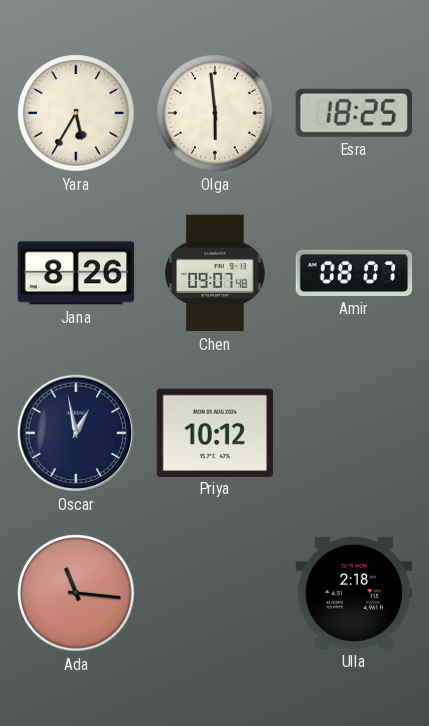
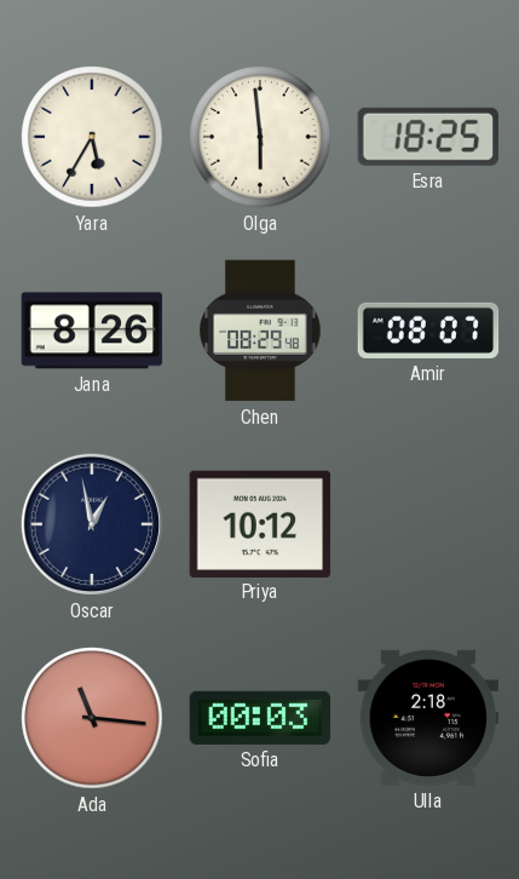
Chen: 09:07 -> 08:29 (260, 331)
Sofia: none -> 00:03 (260, 718)
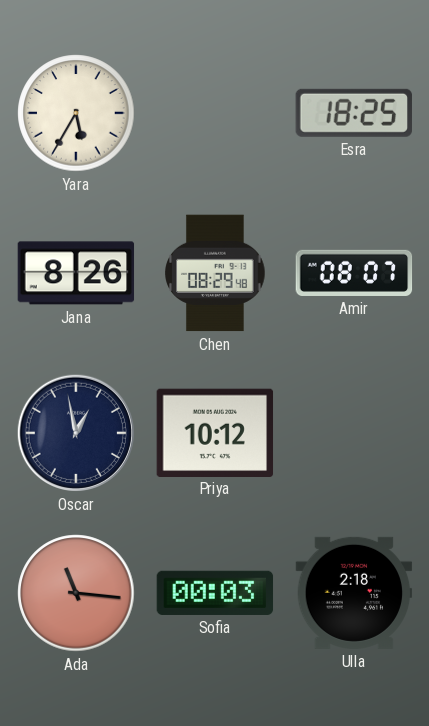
Olga: 5:59 -> none (260, 137)
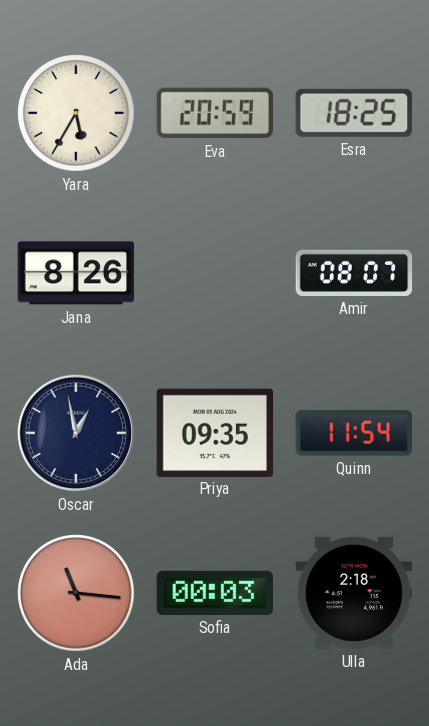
Eva: none -> 20:59 (214, 113)
Chen: 08:29 -> none (215, 273)
Priya: 10:12 -> 09:35 (215, 432)
Quinn: none -> 11:54 (353, 434)
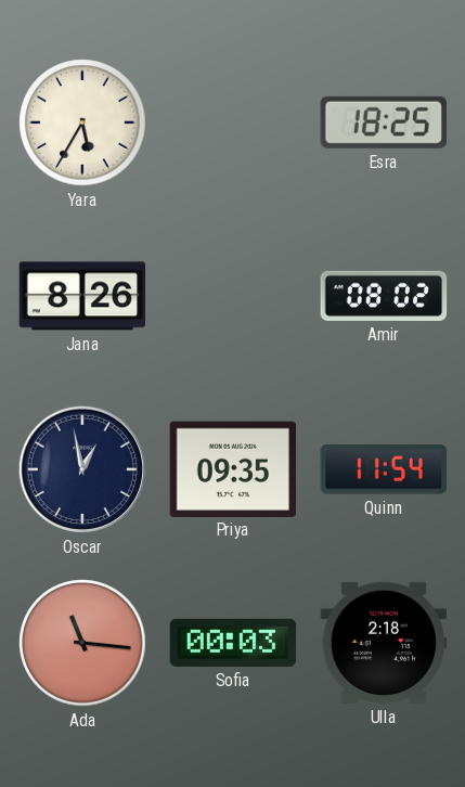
Eva: 20:59 -> none (214, 113)
Amir: 08:07 -> 08:02 (384, 296)
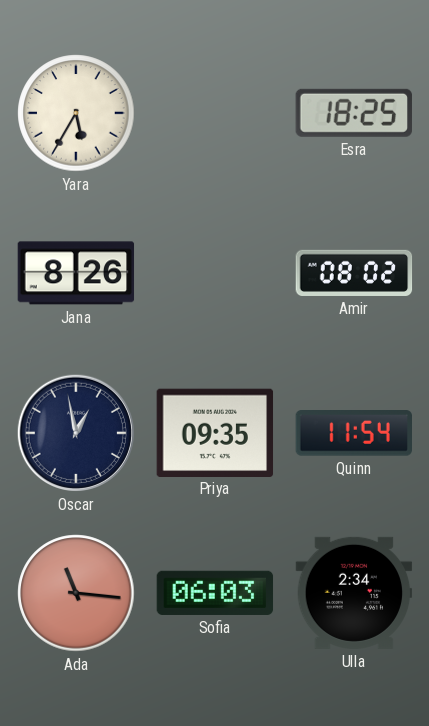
Sofia: 00:03 -> 06:03 (215, 593)
Ulla: 2:18 -> 2:34 (354, 593)
